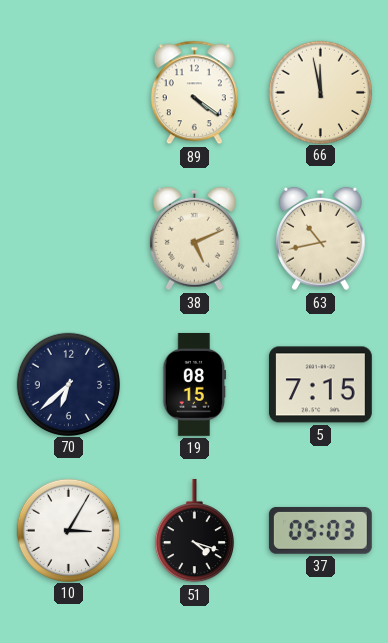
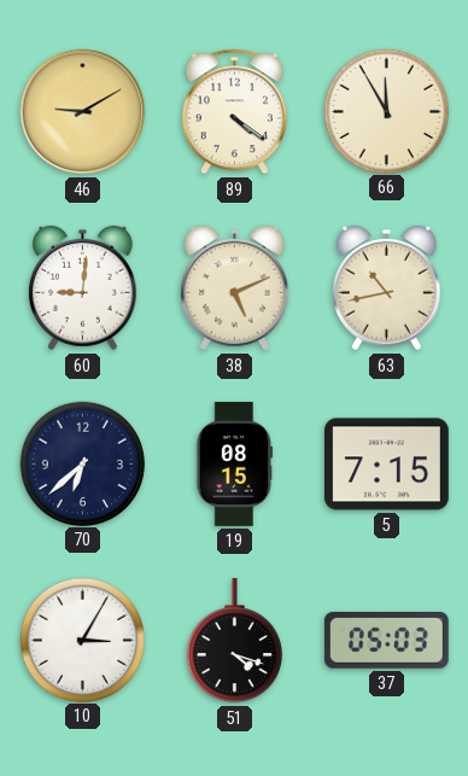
46: none -> 9:10 (83, 112)
66: 11:58 -> 11:55 (386, 111)
60: none -> 9:01 (83, 288)
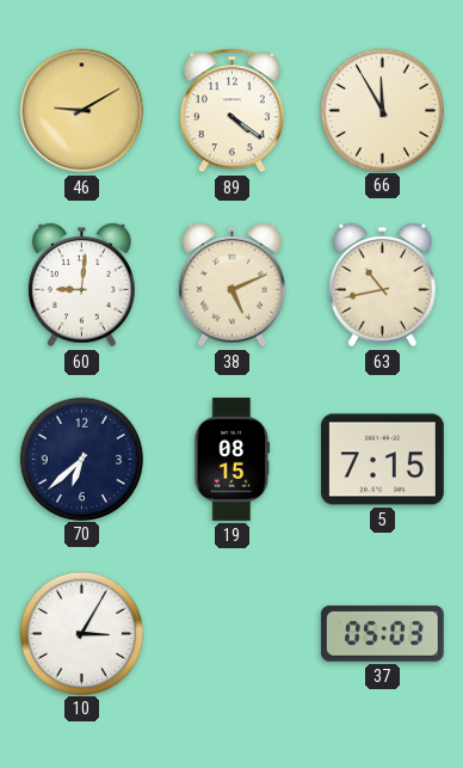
51: 4:18 -> none (234, 641)
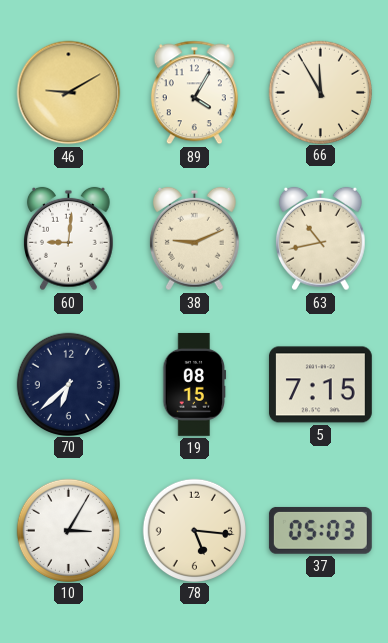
89: 4:21 -> 4:05 (194, 93)
38: 5:11 -> 9:11 (195, 239)
78: none -> 5:16 (194, 530)
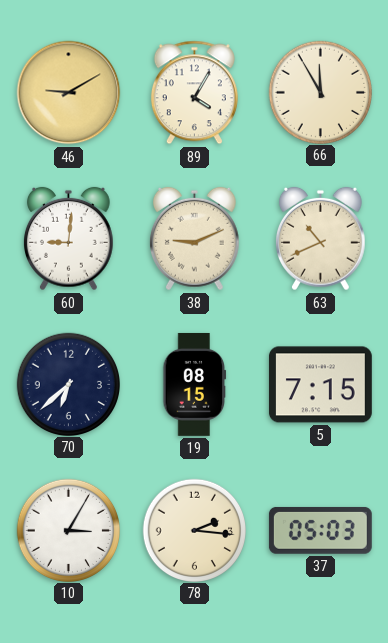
63: 10:43 -> 10:41 (321, 239)
78: 5:16 -> 2:16 (194, 530)
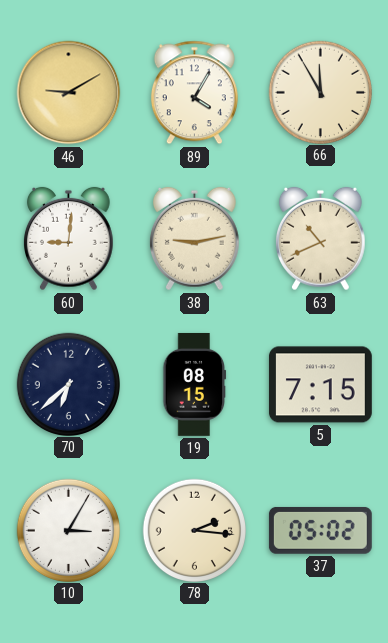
38: 9:11 -> 9:13 (195, 239)
37: 05:03 -> 05:02 (320, 530)
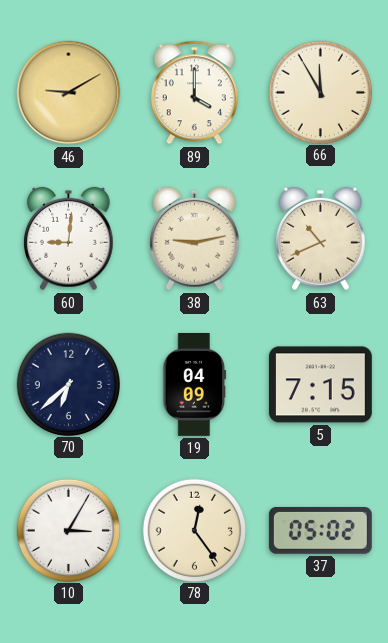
89: 4:05 -> 4:00 (194, 93)
19: 08:15 -> 04:09 (195, 384)
78: 2:16 -> 12:24 (194, 530)
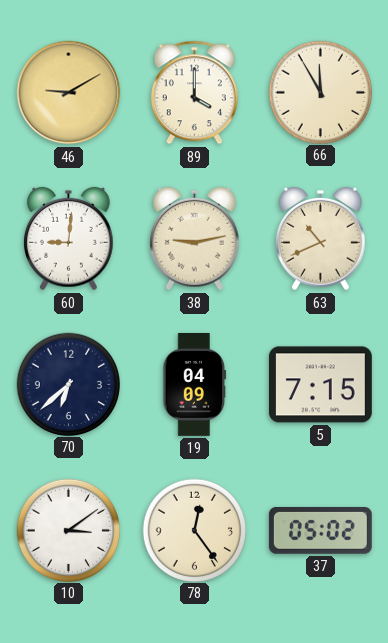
10: 3:05 -> 3:09 (68, 530)
